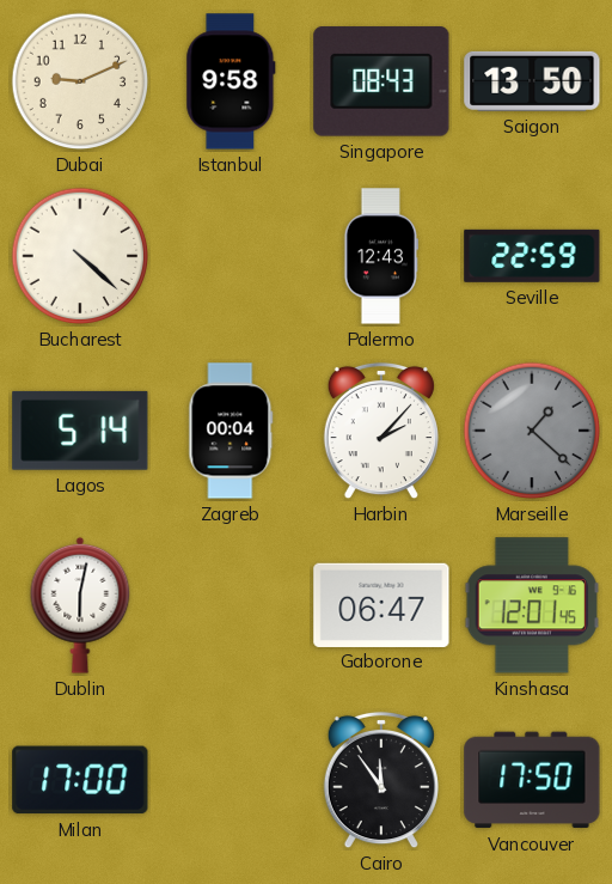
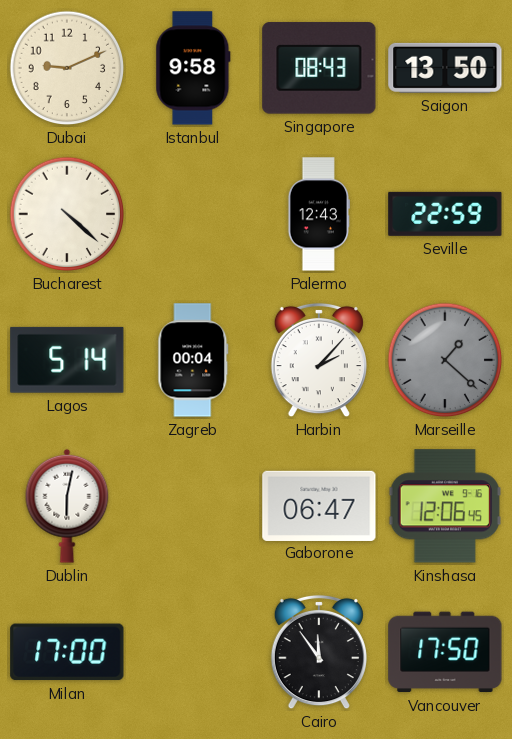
Kinshasa: 12:01 -> 12:06 (444, 506)
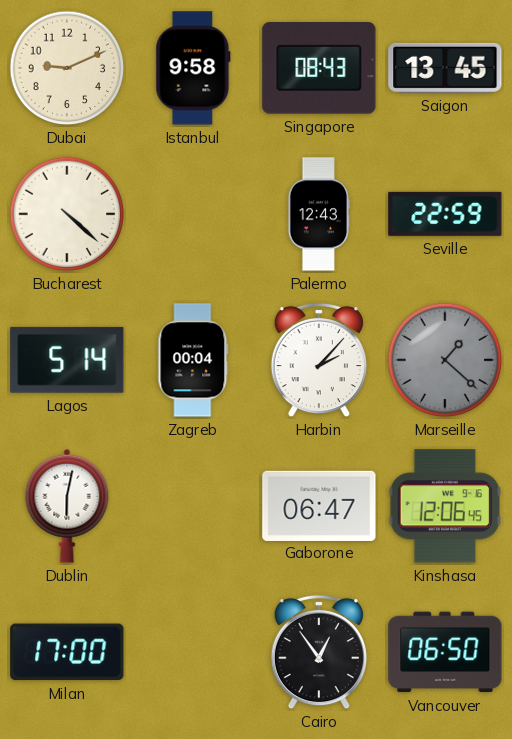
Saigon: 13:50 -> 13:45 (445, 68)
Cairo: 11:54 -> 12:54 (319, 652)
Vancouver: 17:50 -> 06:50 (445, 652)
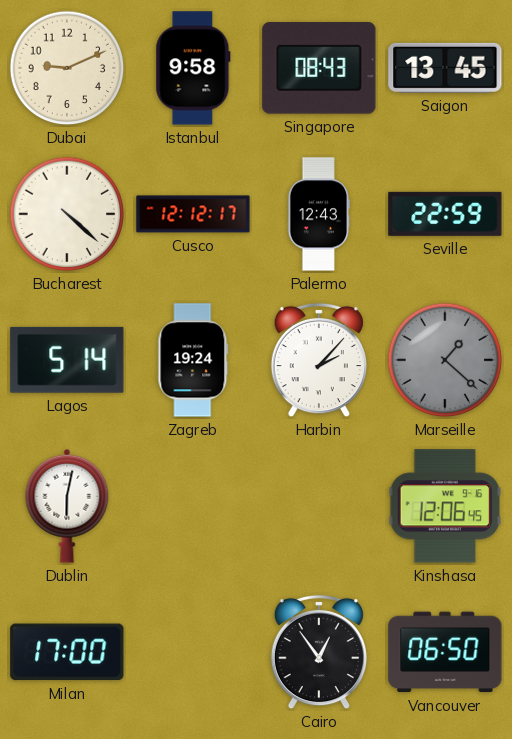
Cusco: none -> 12:12 (193, 214)
Zagreb: 00:04 -> 19:24 (193, 360)
Gaborone: 06:47 -> none (319, 505)
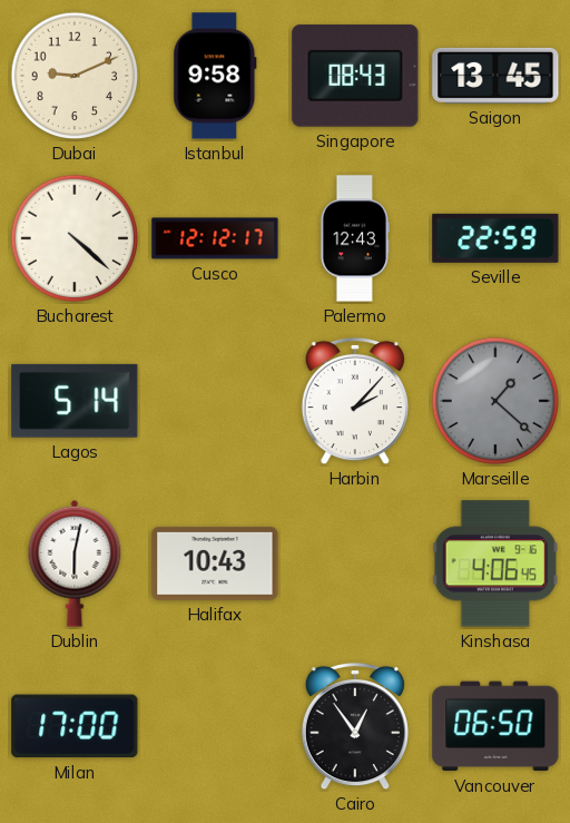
Zagreb: 19:24 -> none (193, 360)
Halifax: none -> 10:43 (215, 564)
Kinshasa: 12:06 -> 4:06 (494, 564)
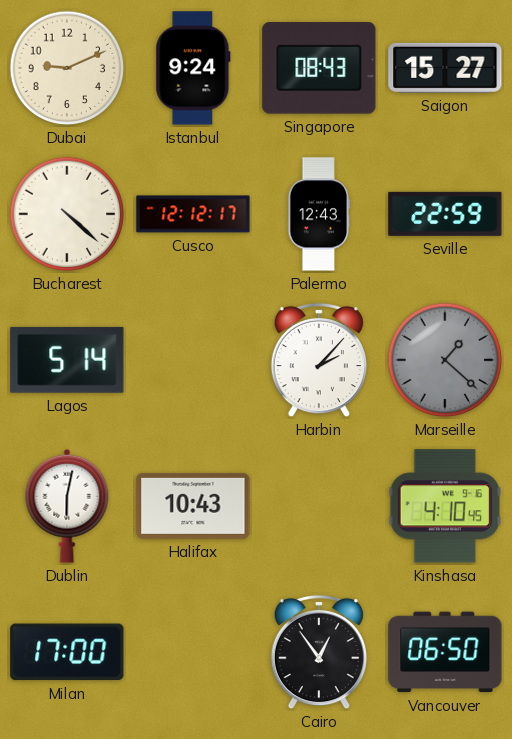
Istanbul: 9:58 -> 9:24 (193, 68)
Saigon: 13:45 -> 15:27 (445, 68)
Kinshasa: 4:06 -> 4:10 (444, 506)
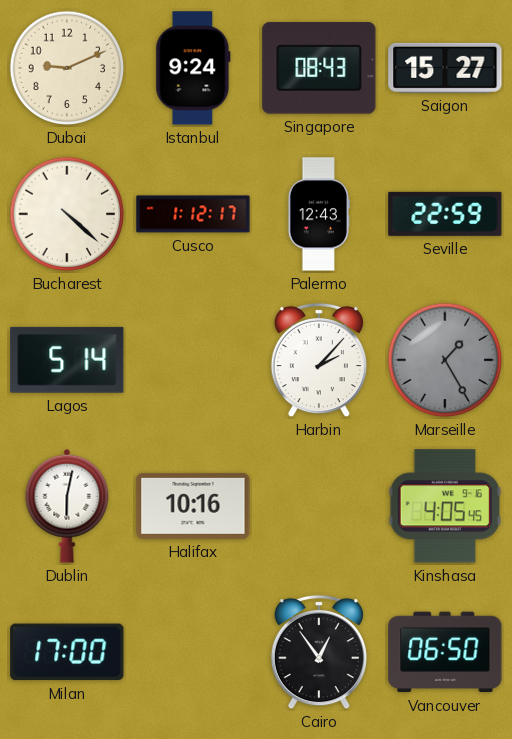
Cusco: 12:12 -> 1:12 (193, 214)
Marseille: 1:22 -> 1:25 (445, 360)
Halifax: 10:43 -> 10:16 (193, 506)
Kinshasa: 4:10 -> 4:05 (444, 506)
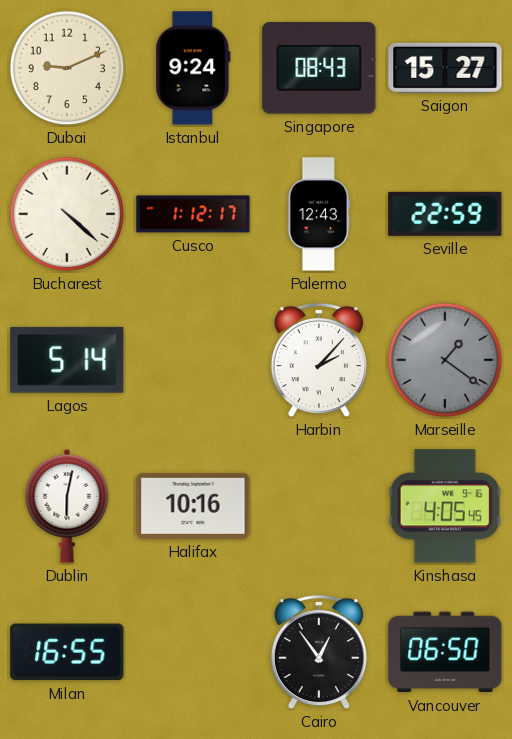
Marseille: 1:25 -> 1:21 (445, 360)
Milan: 17:00 -> 16:55 (67, 652)
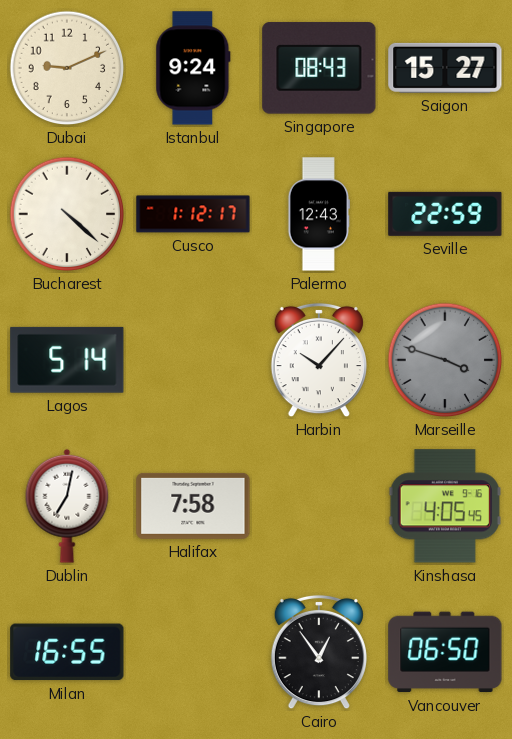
Harbin: 2:07 -> 10:07 (319, 360)
Marseille: 1:21 -> 3:48 (445, 360)
Dublin: 6:02 -> 7:02 (67, 506)
Halifax: 10:16 -> 7:58 (193, 506)
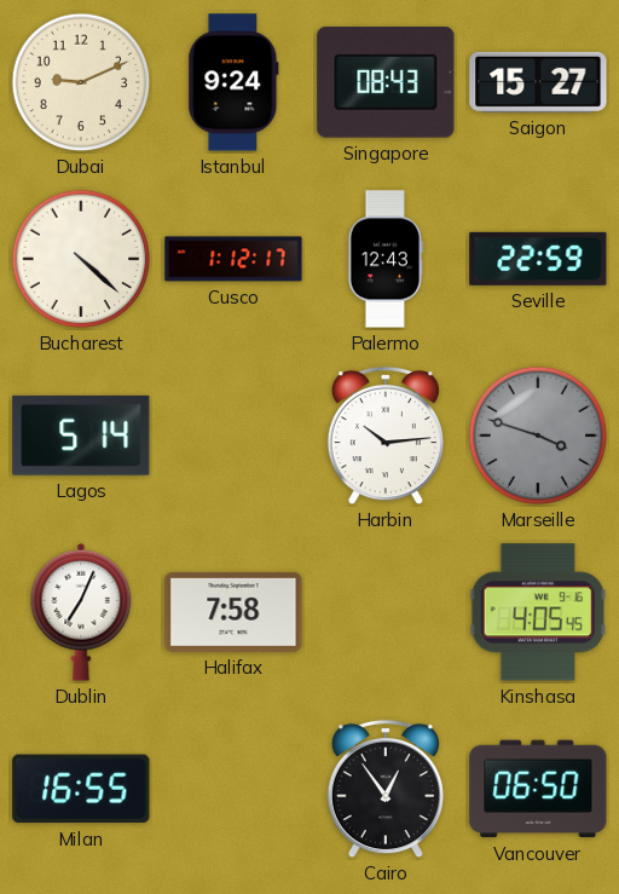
Harbin: 10:07 -> 10:14 (386, 436)
Dublin: 7:02 -> 7:04 (81, 612)
